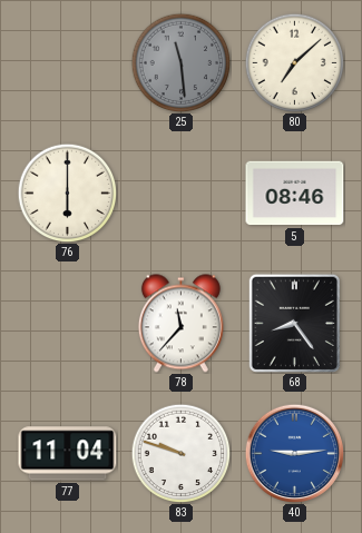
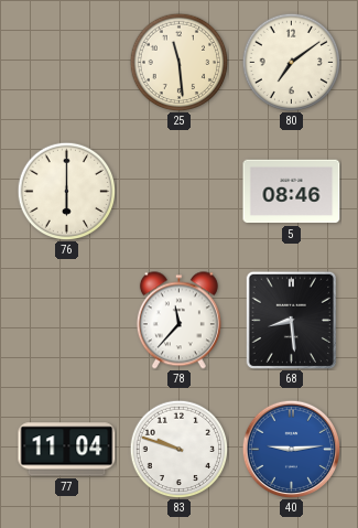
25 dial: grey -> cream (178, 62)
80: 7:08 -> 7:09 (291, 62)
68: 8:24 -> 8:29 (291, 320)
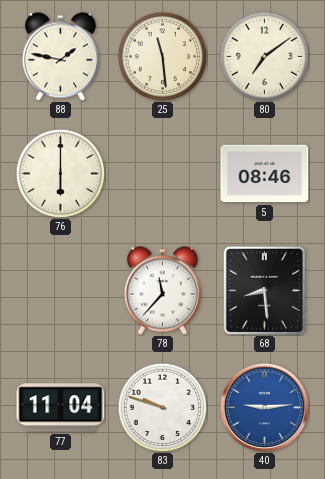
88: none -> 1:47 (60, 57)
